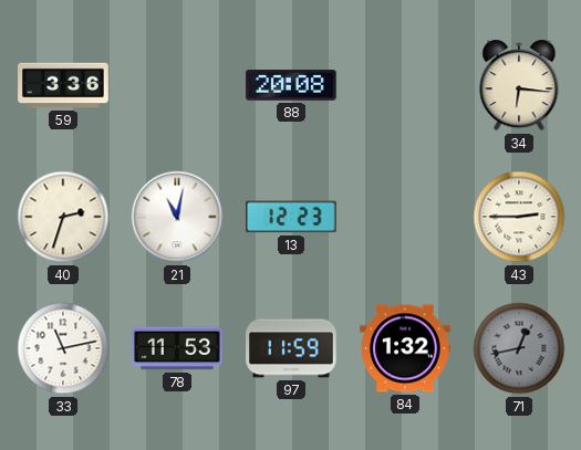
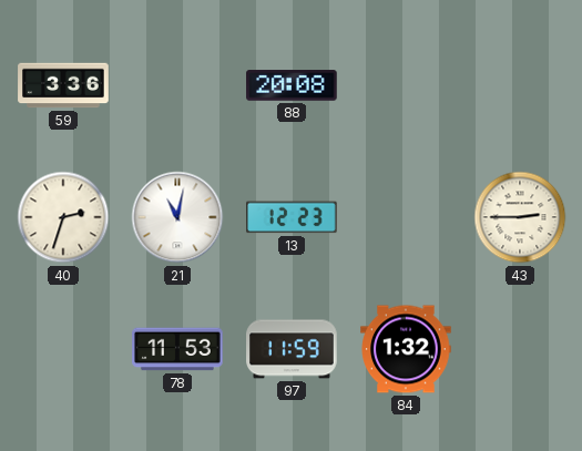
34: 6:16 -> none (519, 85)
33: 11:13 -> none (63, 348)
71: 12:43 -> none (519, 348)
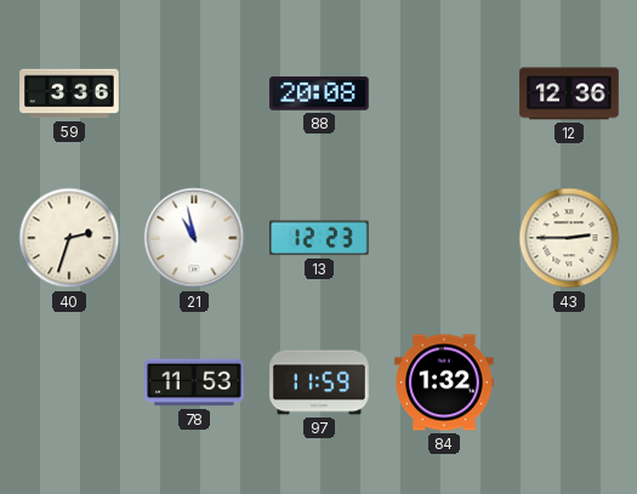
12: none -> 12:36 (569, 93)
21: 11:02 -> 10:58 (194, 238)
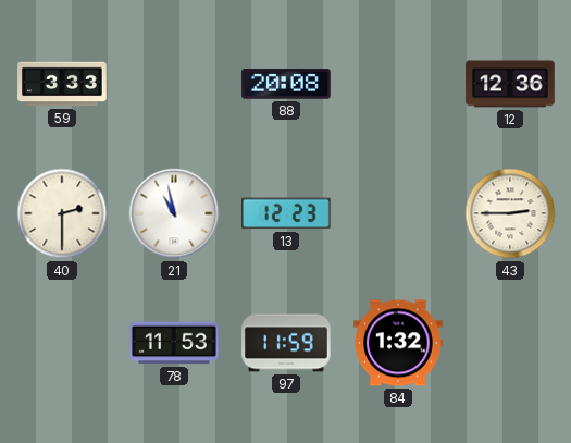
59: 3:36 -> 3:33 (62, 84)
40: 2:33 -> 2:30 (62, 213)
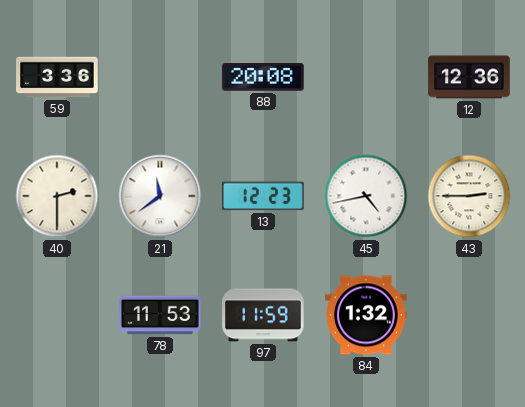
59: 3:33 -> 3:36 (57, 77)
21: 10:58 -> 11:39 (160, 196)
45: none -> 4:43 (366, 196)
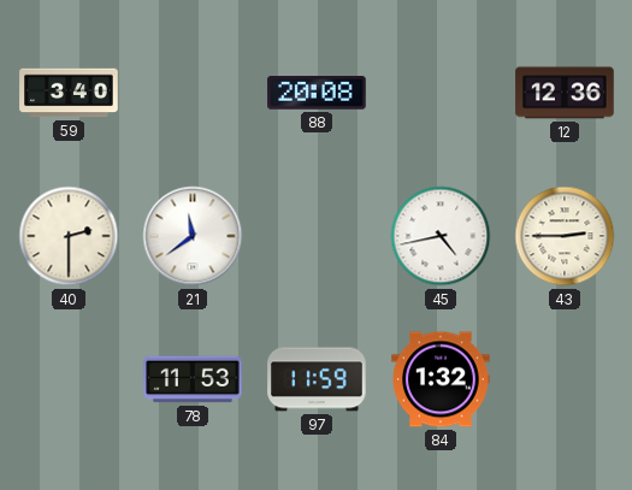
59: 3:36 -> 3:40 (69, 93)
13: 12:23 -> none (264, 196)
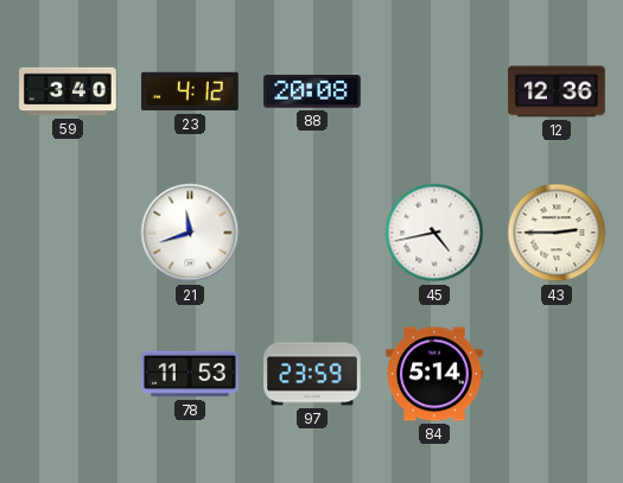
23: none -> 4:12 (190, 91)
40: 2:30 -> none (69, 236)
21: 11:39 -> 11:42 (190, 233)
97: 11:59 -> 23:59 (312, 374)
84: 1:32 -> 5:14 (434, 374)
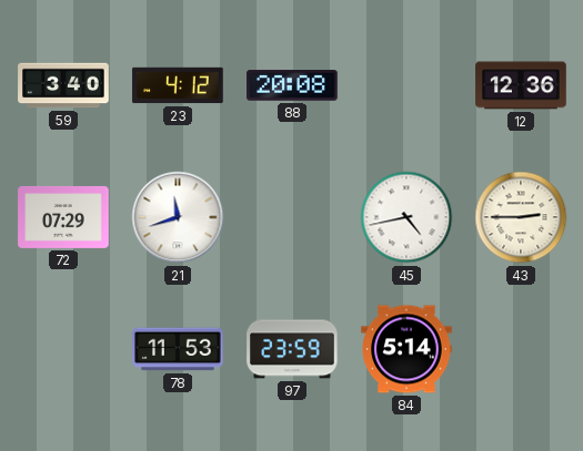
72: none -> 07:29 (63, 217)
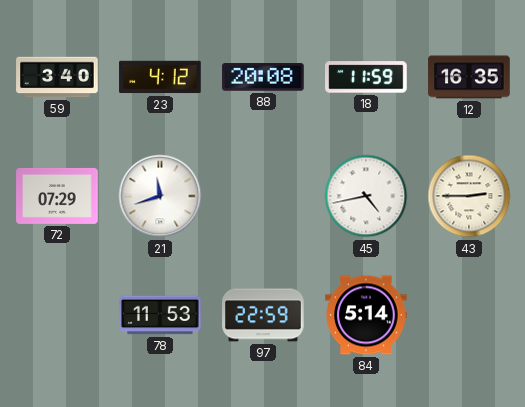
18: none -> 11:59 (366, 77)
12: 12:36 -> 16:35 (469, 77)
97: 23:59 -> 22:59 (263, 315)
